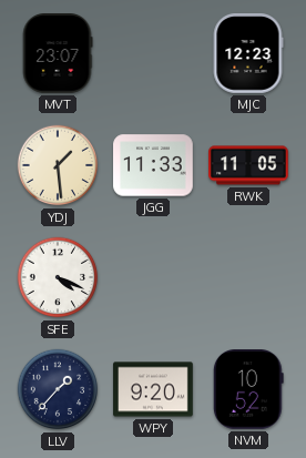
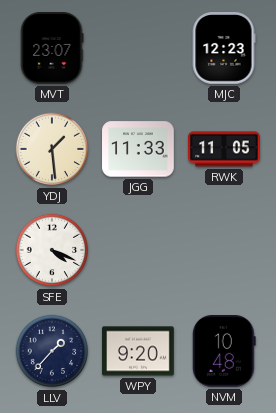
NVM: 10:52 -> 10:48 (225, 352)
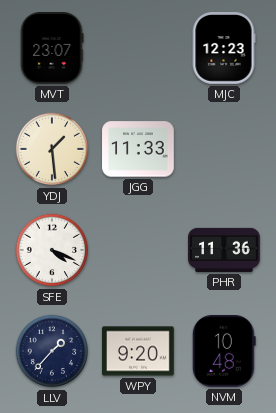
RWK: 11:05 -> none (224, 149)
PHR: none -> 11:36 (224, 250)
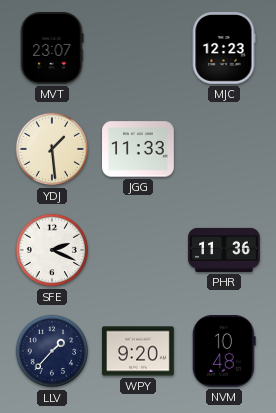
SFE: 4:19 -> 2:19 (52, 250)
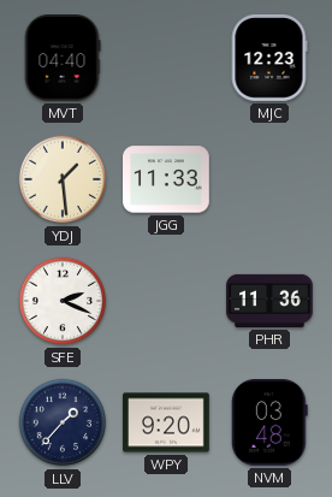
MVT: 23:07 -> 04:40 (63, 59)
NVM: 10:48 -> 03:48 (271, 424)
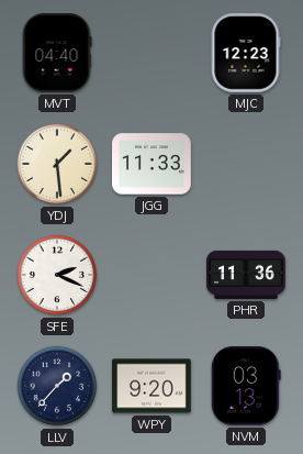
NVM: 03:48 -> 03:13 (247, 387)
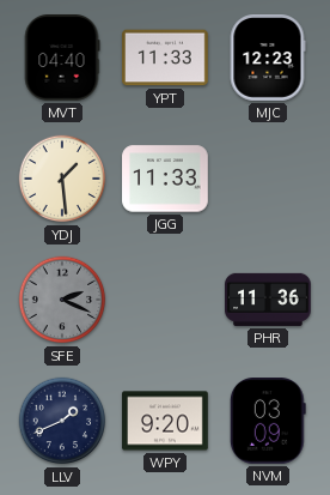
YPT: none -> 11:33 (165, 58)
SFE dial: white -> grey (62, 300)
LLV: 1:37 -> 1:41 (62, 421)
NVM: 03:13 -> 03:09 (269, 422)
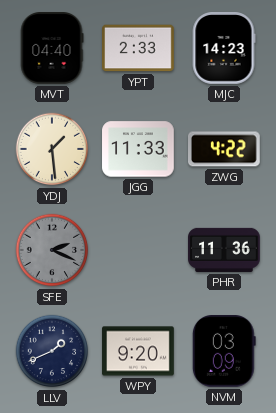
YPT: 11:33 -> 2:33 (138, 48)
MJC: 12:23 -> 14:23 (224, 48)
ZWG: none -> 4:22 (225, 149)
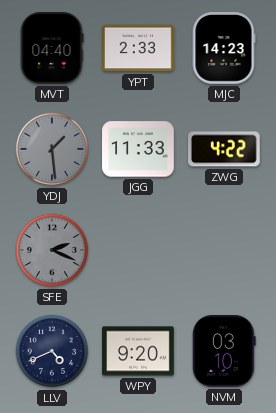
YDJ dial: cream -> grey (52, 149)
PHR: 11:36 -> none (224, 250)
LLV: 1:41 -> 4:41 (52, 351)
NVM: 03:09 -> 03:10 (225, 352)
